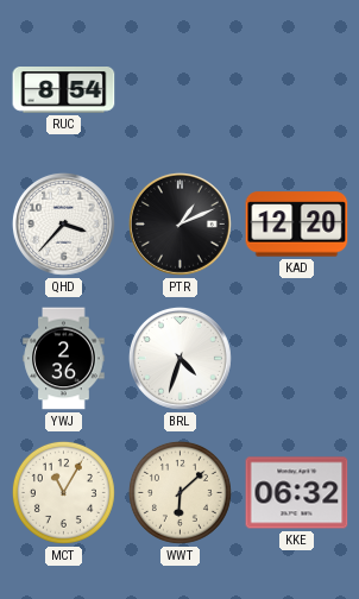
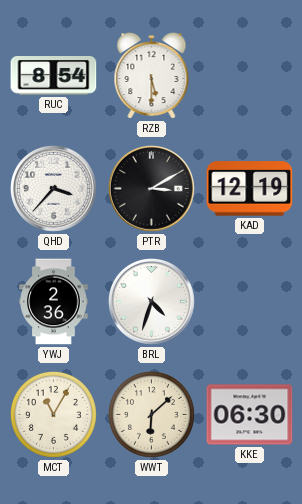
RZB: none -> 5:30 (152, 76)
PTR: 1:11 -> 3:10 (151, 188)
KAD: 12:20 -> 12:19 (250, 189)
KKE: 06:32 -> 06:30 (250, 415)
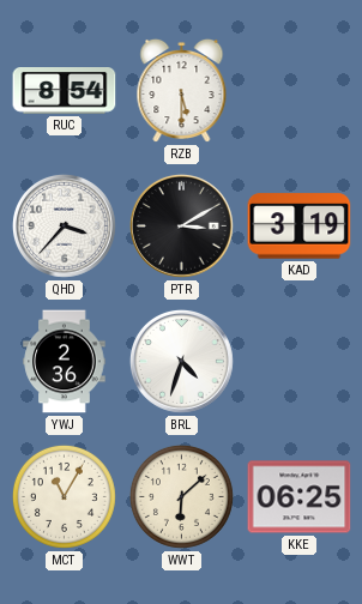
KAD: 12:19 -> 3:19 (300, 226)
KKE: 06:30 -> 06:25 (300, 497)
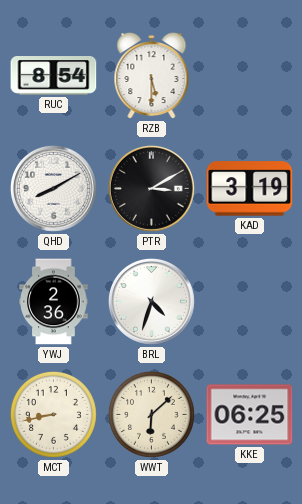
QHD: 3:37 -> 8:10 (53, 188)
MCT: 11:05 -> 8:43 (53, 414)
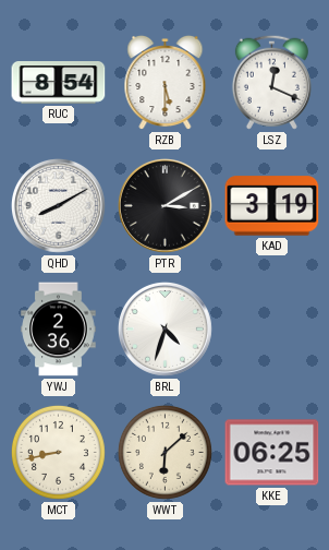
LSZ: none -> 12:19 (271, 82)
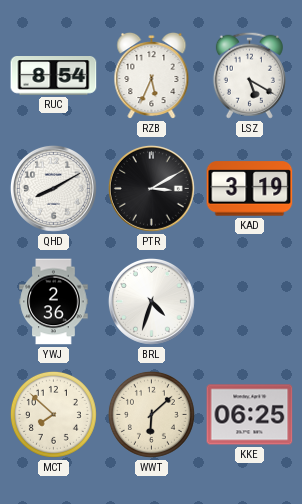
RZB: 5:30 -> 5:34 (152, 76)
LSZ: 12:19 -> 5:20 (249, 75)
MCT: 8:43 -> 7:52 (53, 414)
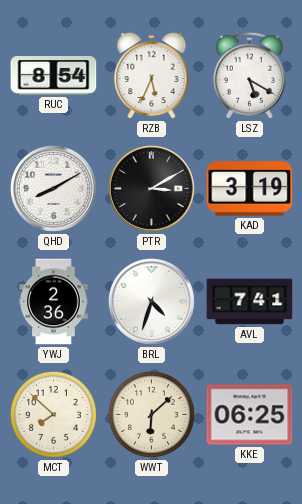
AVL: none -> 7:41 (250, 302)
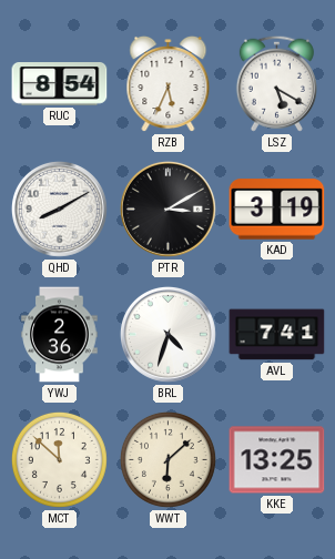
MCT: 7:52 -> 11:52 (59, 459)
KKE: 06:25 -> 13:25 (277, 460)
